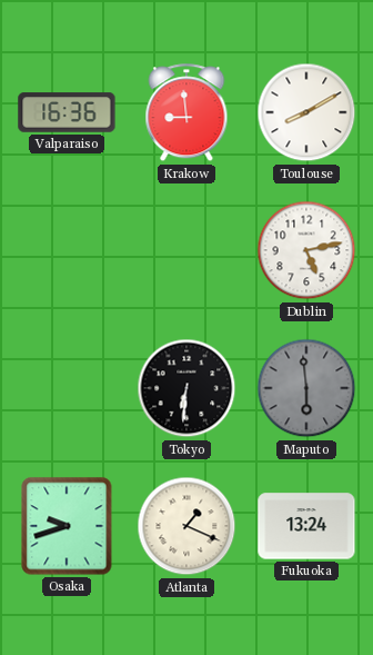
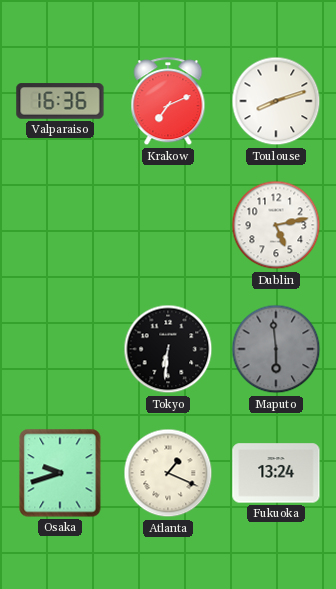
Krakow: 8:59 -> 7:11 (168, 102)
Toulouse: 8:10 -> 8:12 (276, 101)
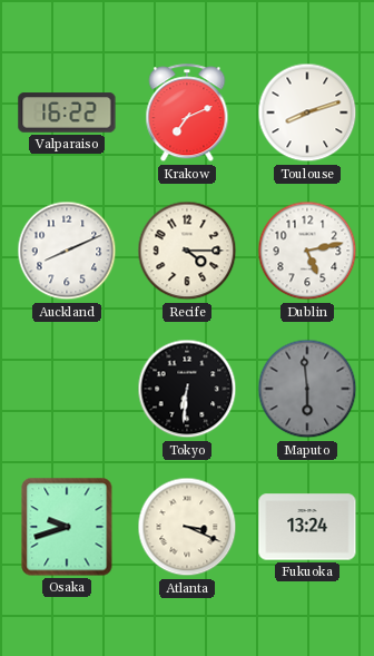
Valparaiso: 16:36 -> 16:22 (67, 112)
Auckland: none -> 8:11 (67, 251)
Recife: none -> 4:15 (187, 251)
Atlanta: 1:19 -> 3:19 (187, 527)
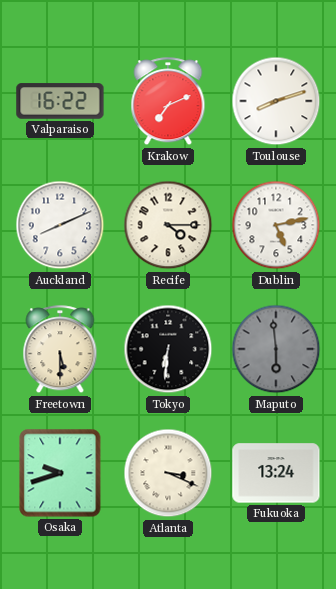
Freetown: none -> 5:30 (60, 350)
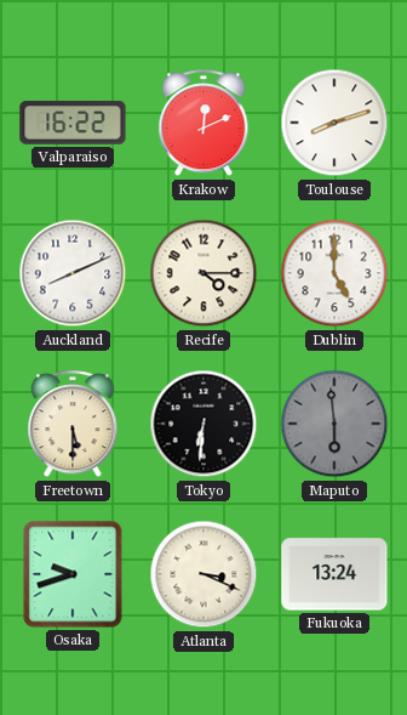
Krakow: 7:11 -> 12:11 (203, 124)
Dublin: 5:13 -> 5:00 (334, 273)
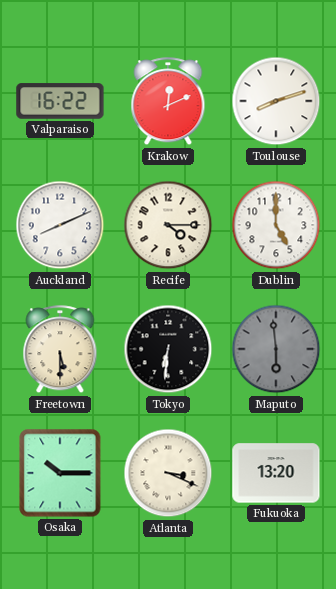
Osaka: 9:42 -> 10:15 (60, 473)
Fukuoka: 13:24 -> 13:20 (276, 473)
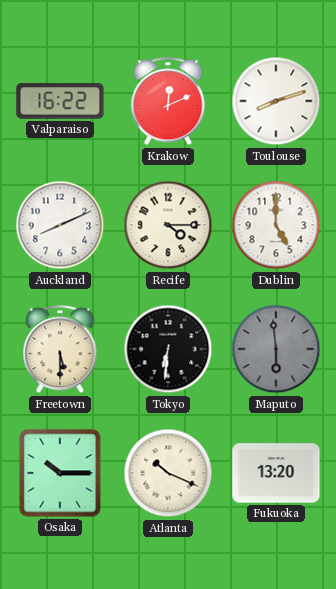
Atlanta: 3:19 -> 10:19 (168, 473)
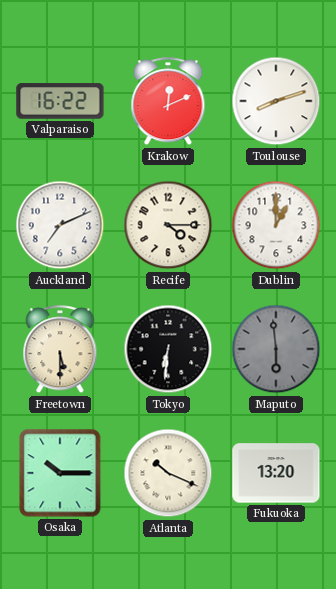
Auckland: 8:11 -> 7:11 (60, 225)
Dublin: 5:00 -> 1:00 (276, 225)
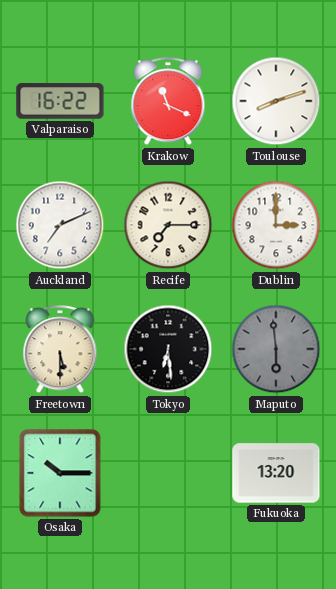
Krakow: 12:11 -> 11:19 (168, 102)
Recife: 4:15 -> 7:15 (168, 225)
Dublin: 1:00 -> 3:00 (276, 225)
Tokyo: 6:31 -> 6:29 (168, 349)
Atlanta: 10:19 -> none (168, 473)
